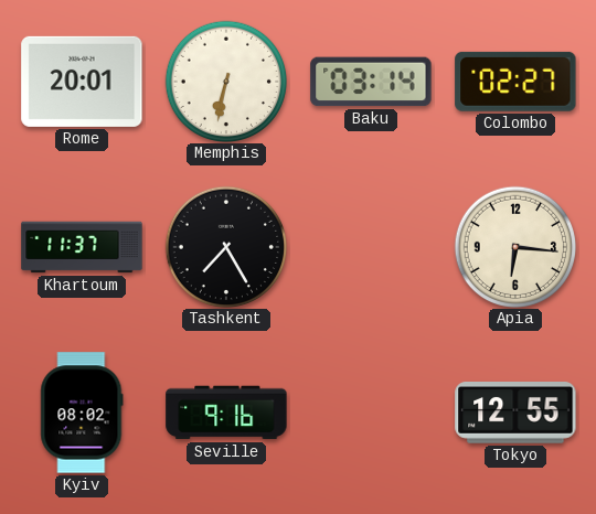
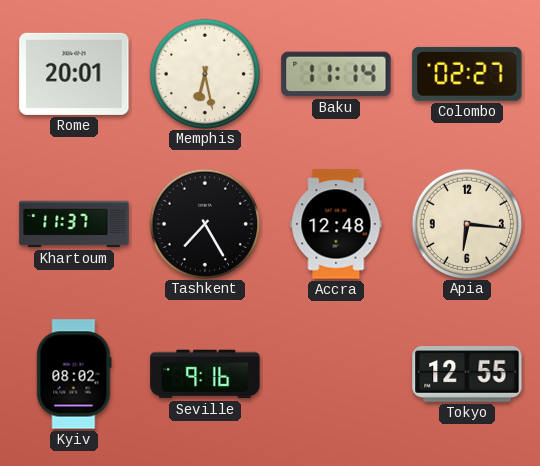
Memphis: 6:32 -> 6:28 (204, 73)
Baku: 03:14 -> 11:14 (336, 74)
Accra: none -> 12:48 (336, 224)
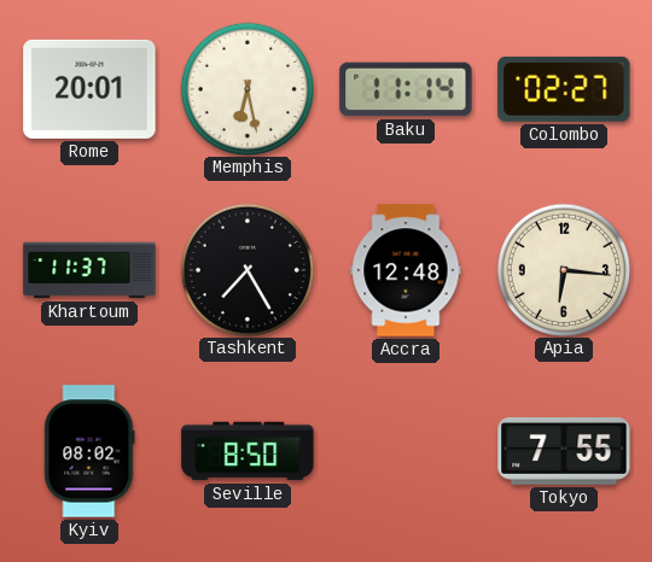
Seville: 9:16 -> 8:50 (248, 451)
Tokyo: 12:55 -> 7:55 (564, 452)
